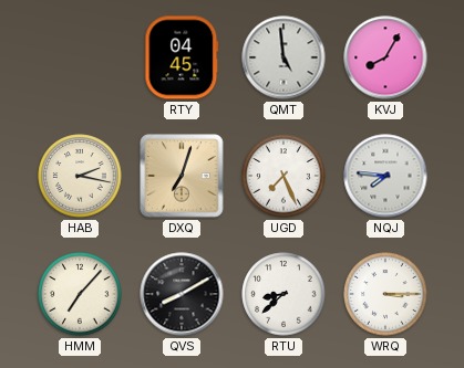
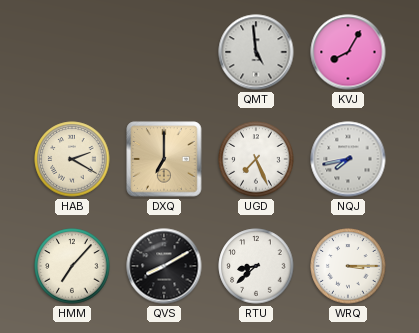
RTY: 04:45 -> none (182, 57)
HAB: 2:17 -> 2:20 (72, 159)
DXQ: 7:03 -> 7:00 (164, 159)
NQJ: 7:46 -> 7:43 (348, 159)
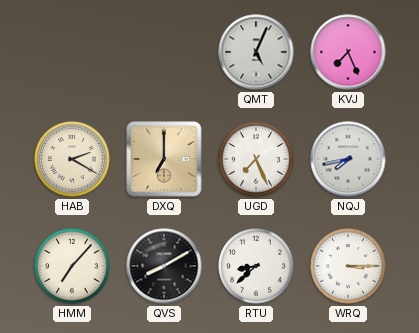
QMT: 4:59 -> 5:04 (256, 52)
KVJ: 8:05 -> 7:26 (348, 52)
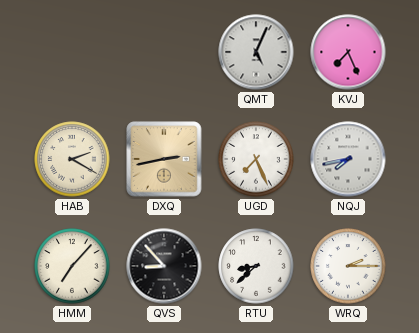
DXQ: 7:00 -> 2:43 (164, 159)
QVS: 8:10 -> 8:53 (164, 266)
WRQ: 3:15 -> 2:15 (348, 266)
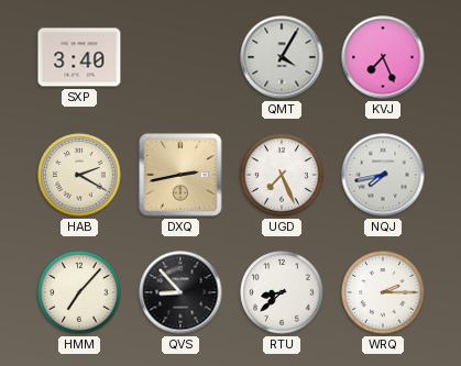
SXP: none -> 3:40 (79, 57)
QMT: 5:04 -> 4:05 (282, 57)
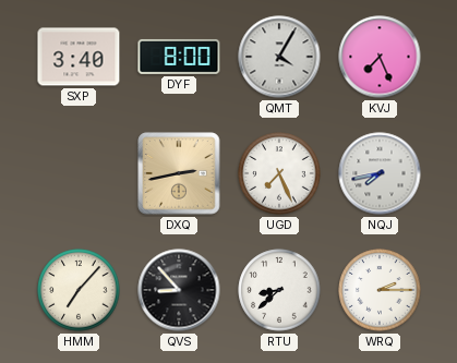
DYF: none -> 8:00 (179, 57)
HAB: 2:20 -> none (79, 175)
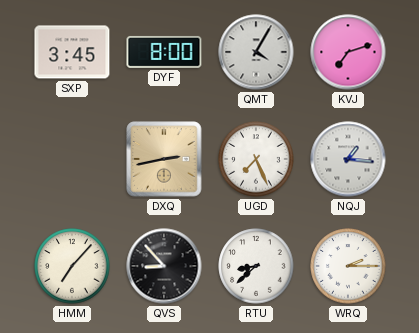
SXP: 3:40 -> 3:45 (72, 52)
KVJ: 7:26 -> 7:12 (348, 52)
NQJ: 7:43 -> 1:16 (348, 159)
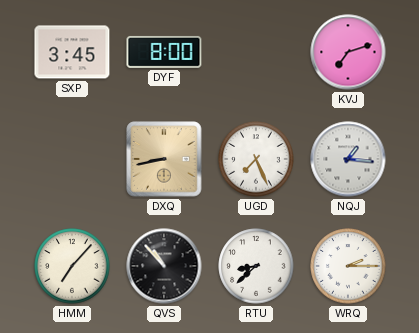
QMT: 4:05 -> none (256, 52)
DXQ: 2:43 -> 8:43 (164, 159)
QVS: 8:53 -> 10:53 (164, 266)
